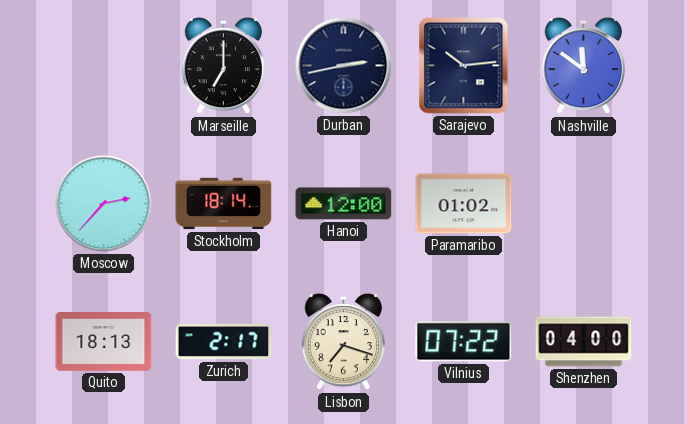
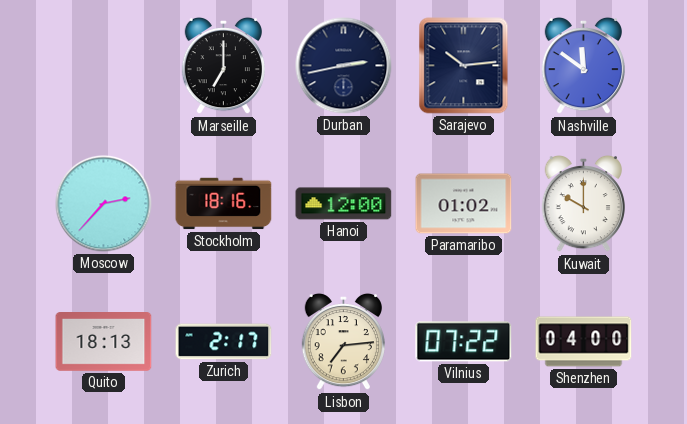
Stockholm: 18:14 -> 18:16 (224, 204)
Kuwait: none -> 10:00 (583, 204)
Lisbon: 7:18 -> 7:14 (343, 342)
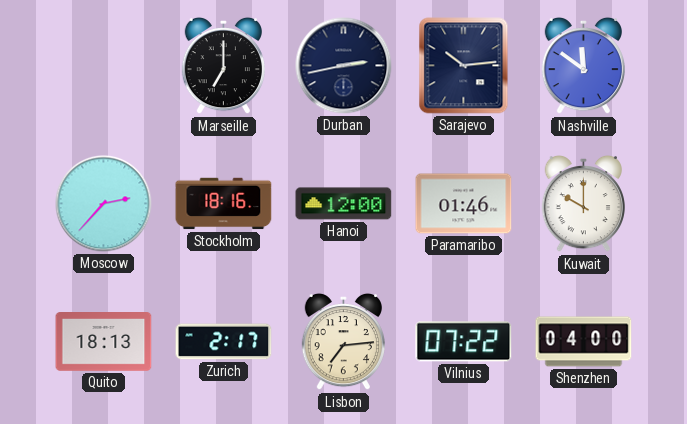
Paramaribo: 01:02 -> 01:46 (464, 204)
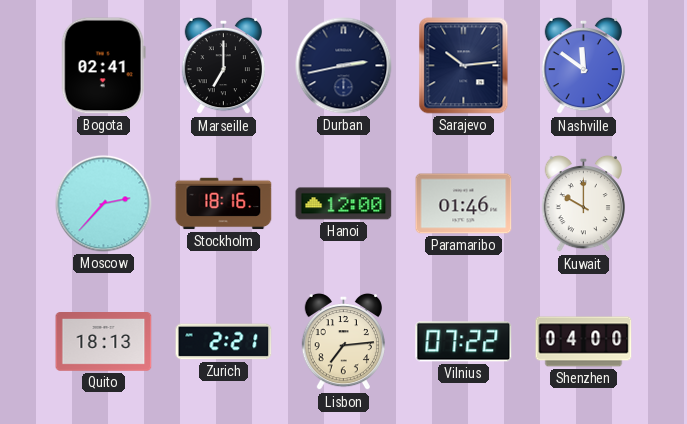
Bogota: none -> 02:41 (103, 66)
Zurich: 2:17 -> 2:21 (224, 342)
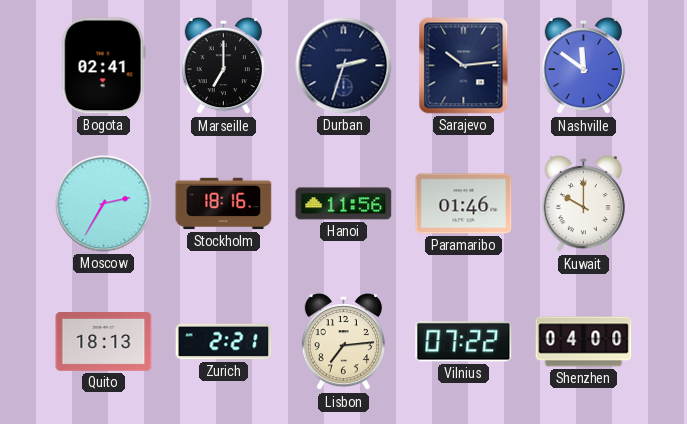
Durban: 2:43 -> 2:33 (344, 66)
Moscow: 2:37 -> 2:35 (104, 204)
Hanoi: 12:00 -> 11:56 (344, 204)
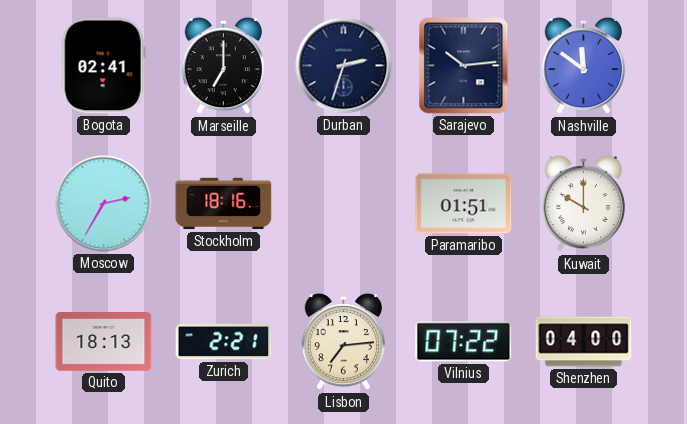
Hanoi: 11:56 -> none (344, 204)
Paramaribo: 01:46 -> 01:51 (464, 204)
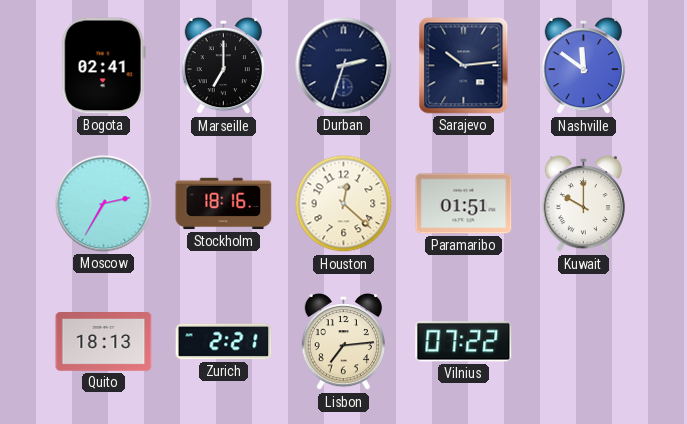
Houston: none -> 12:22 (344, 204)
Shenzhen: 04:00 -> none (584, 342)
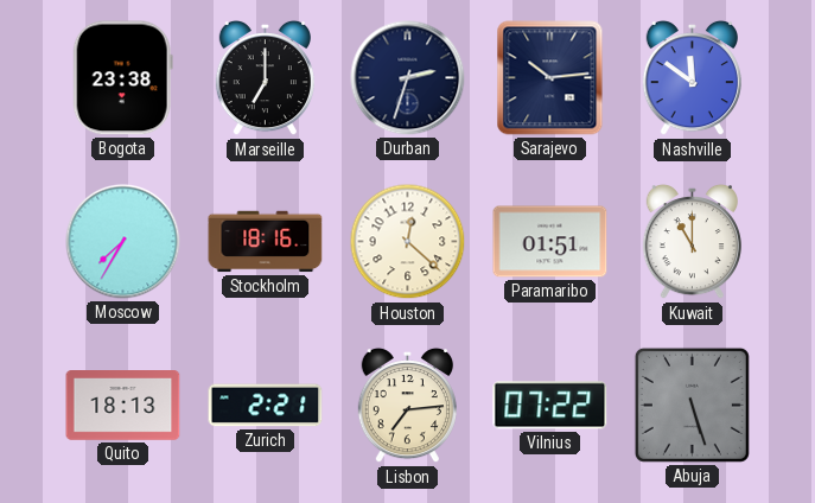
Bogota: 02:41 -> 23:38 (122, 78)
Moscow: 2:35 -> 7:35 (123, 242)
Kuwait: 10:00 -> 11:00 (692, 242)
Abuja: none -> 5:27 (692, 405)
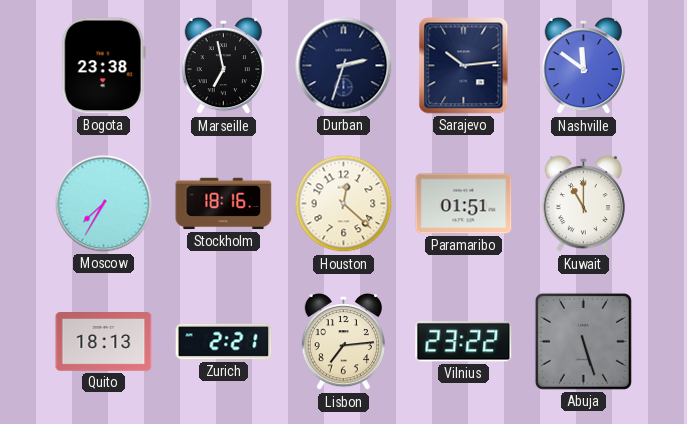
Marseille: 7:00 -> 6:58 (223, 66)
Vilnius: 07:22 -> 23:22 (464, 342)
